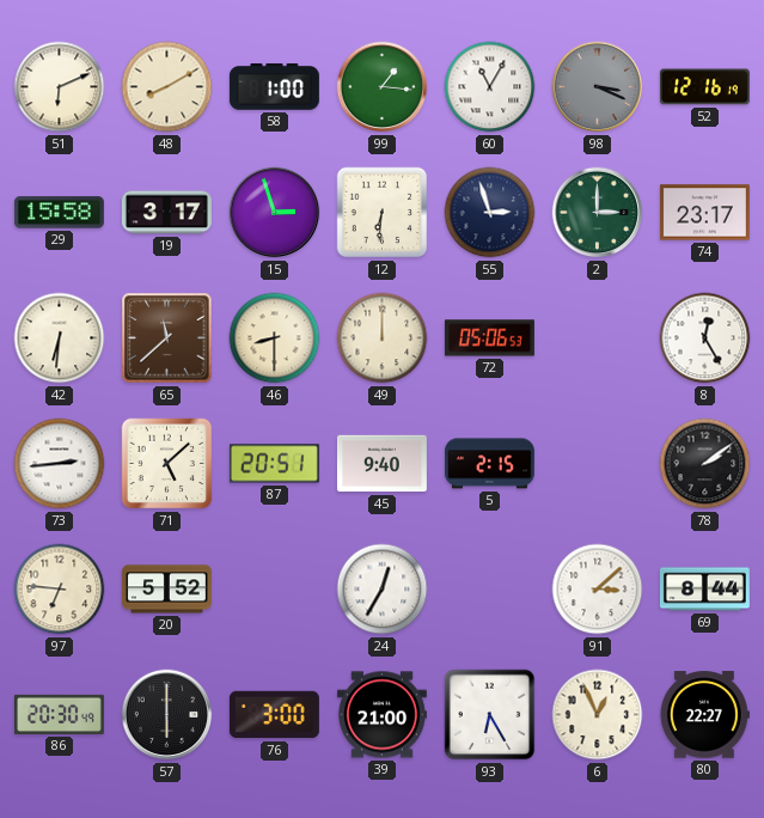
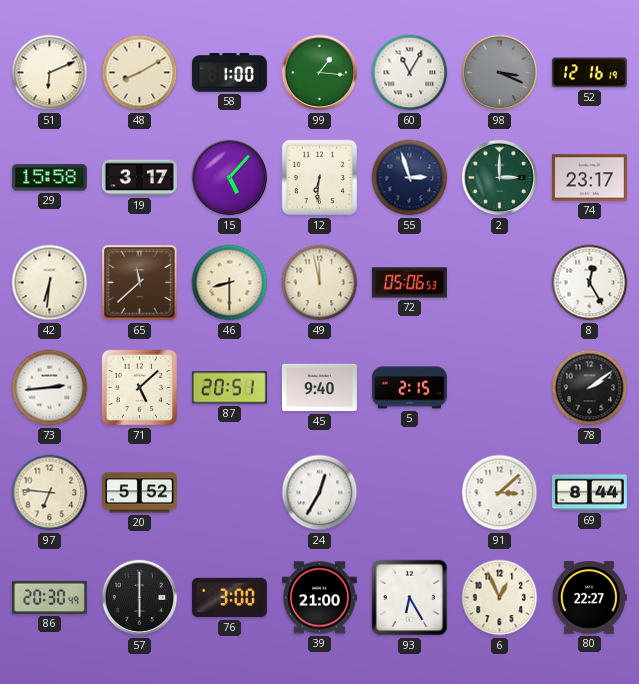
15: 2:57 -> 5:07 (230, 178)
49: 12:00 -> 11:58 (320, 283)
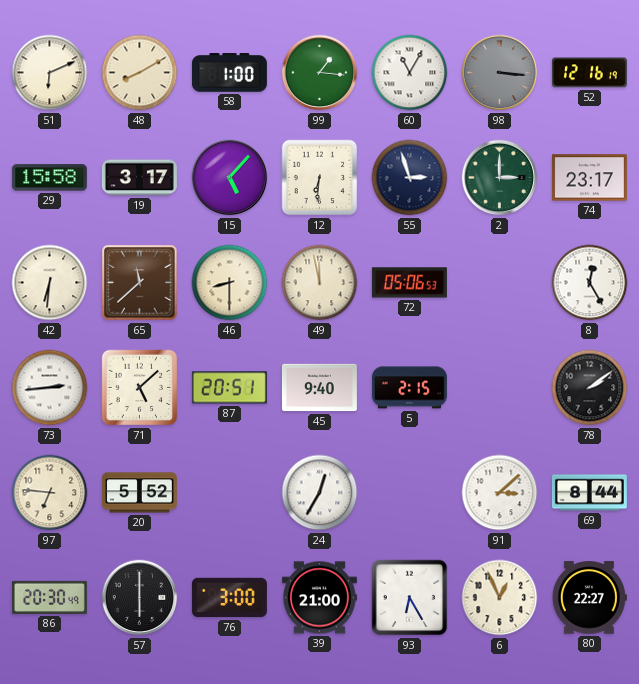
98: 3:19 -> 3:16 (500, 73)
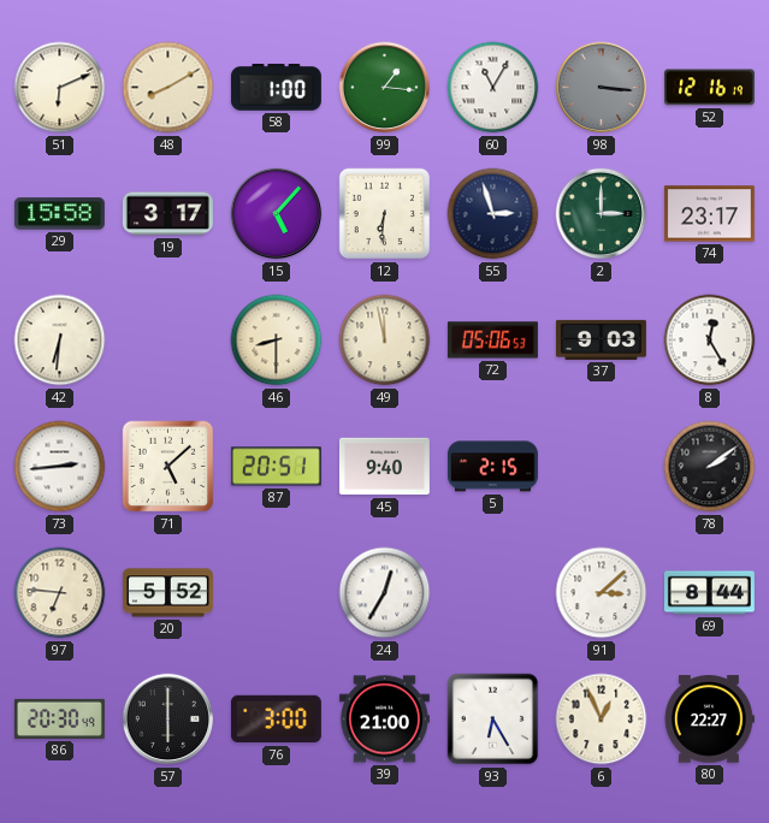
65: 11:38 -> none (140, 283)
37: none -> 9:03 (601, 339)
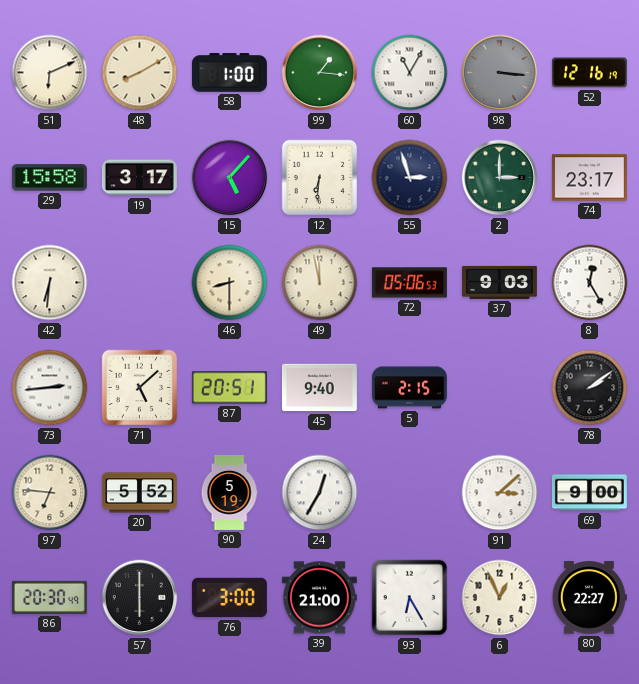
90: none -> 5:19 (229, 492)
69: 8:44 -> 9:00 (589, 493)
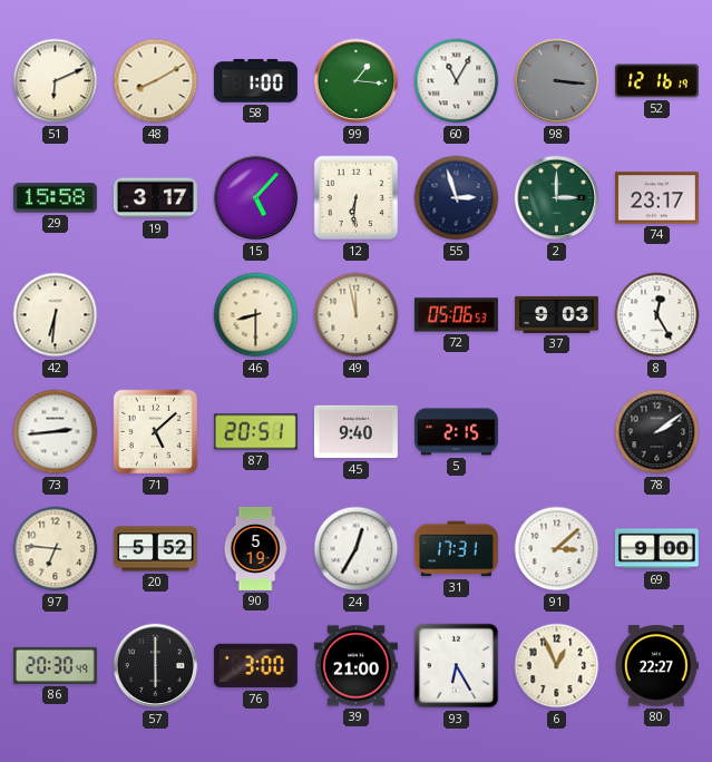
31: none -> 17:31 (456, 549)
